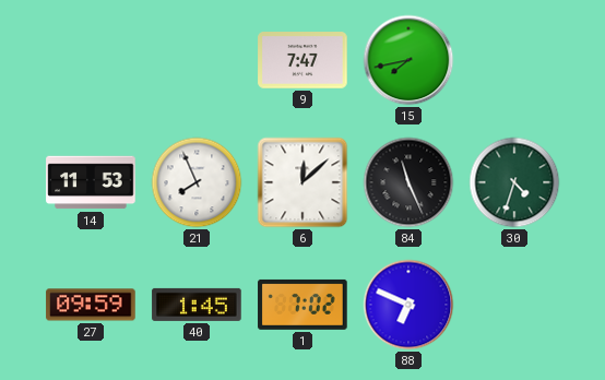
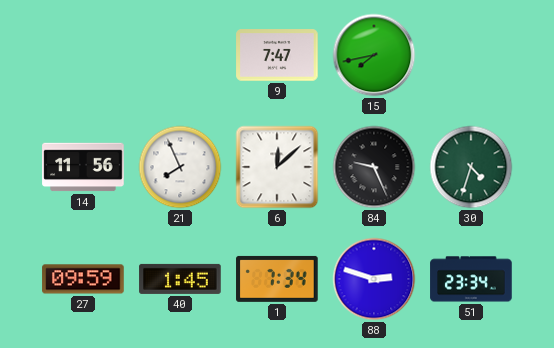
14: 11:53 -> 11:56 (83, 167)
84: 11:26 -> 9:26 (374, 167)
1: 7:02 -> 7:34 (277, 279)
88: 6:49 -> 2:48 (374, 279)
51: none -> 23:34 (471, 279)
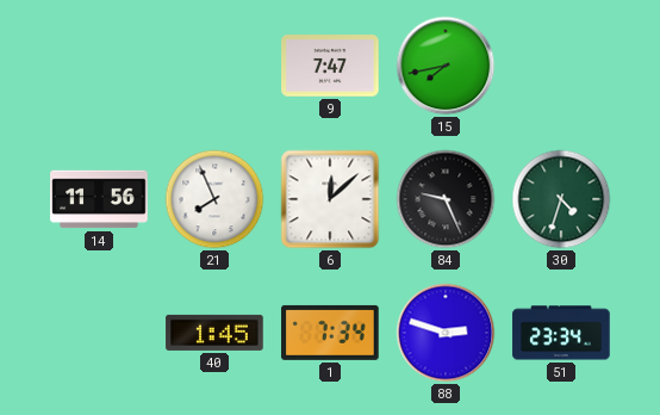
27: 09:59 -> none (83, 279)
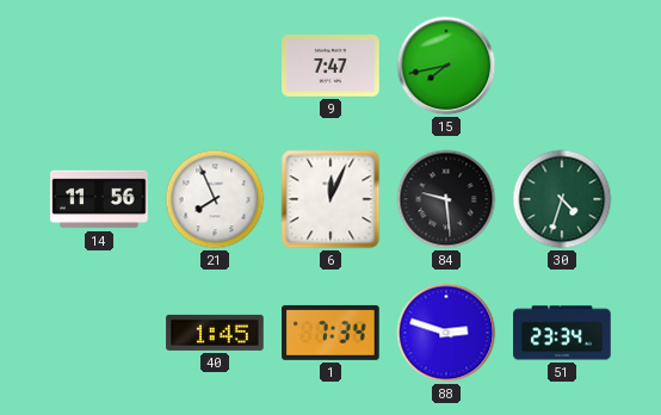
6: 12:08 -> 12:04 (330, 199)
84: 9:26 -> 9:29 (446, 199)
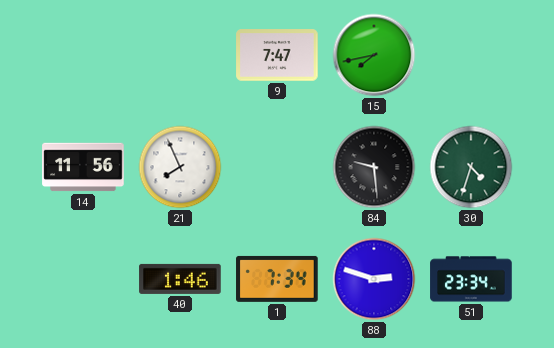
6: 12:04 -> none (330, 199)
40: 1:45 -> 1:46 (180, 279)
